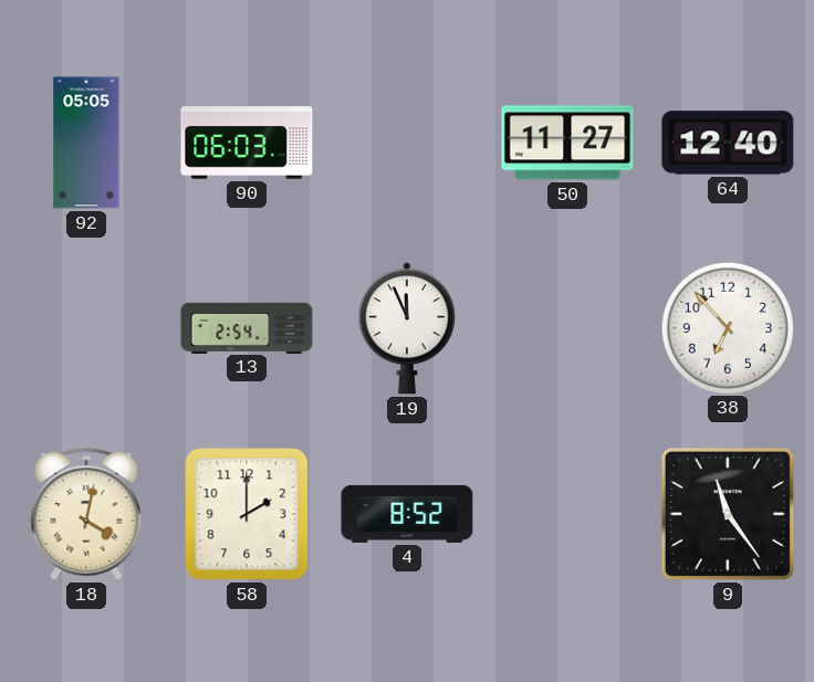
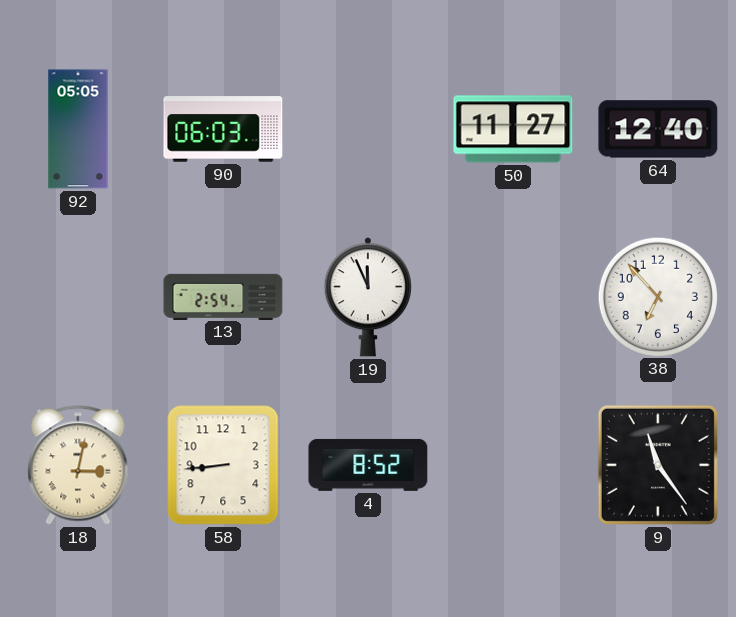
18: 4:02 -> 3:02 (78, 465)
58: 2:00 -> 8:44 (223, 465)
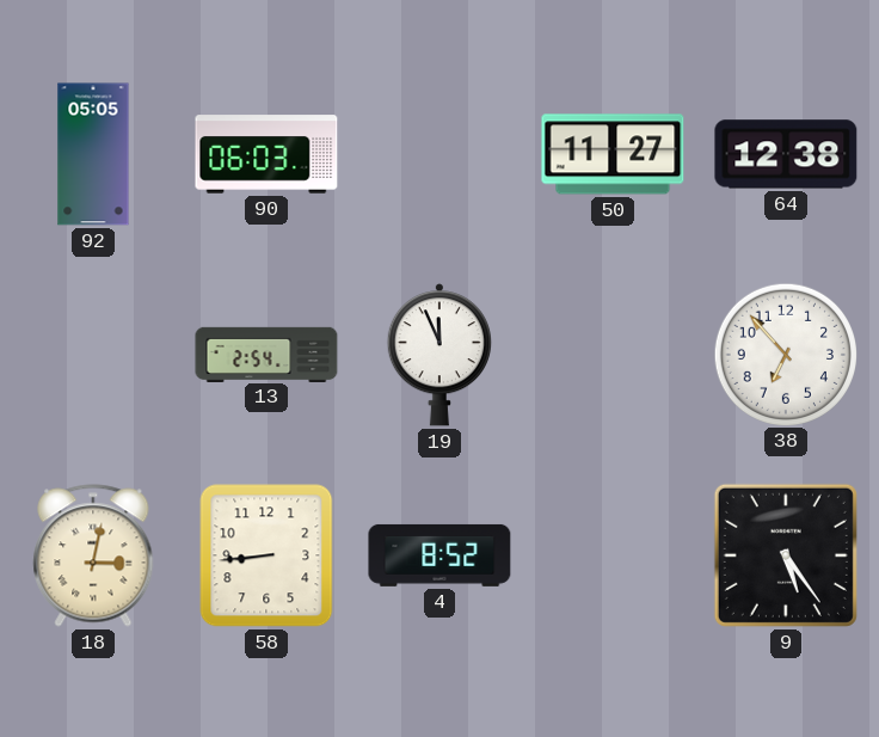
64: 12:40 -> 12:38 (786, 154)
9: 11:24 -> 5:24 (786, 555)
